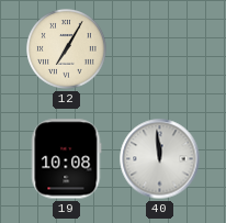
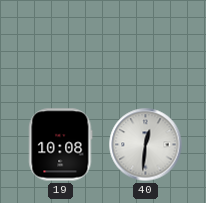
12: 7:05 -> none (67, 49)
40: 11:59 -> 12:31 (146, 145)
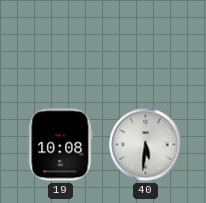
40: 12:31 -> 5:31 (146, 145)
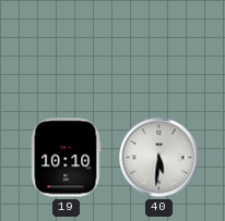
19: 10:08 -> 10:10 (67, 158)
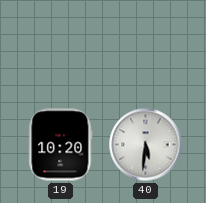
19: 10:10 -> 10:20 (61, 145)
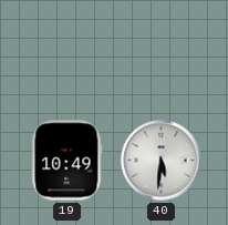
19: 10:20 -> 10:49 (68, 161)
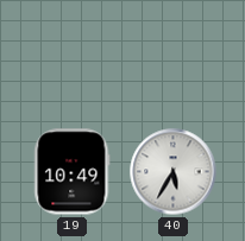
40: 5:31 -> 5:35 (174, 172)
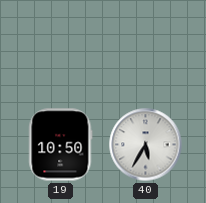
19: 10:49 -> 10:50 (61, 145)
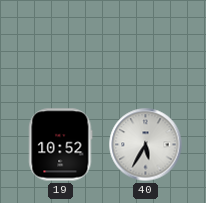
19: 10:50 -> 10:52 (61, 145)
